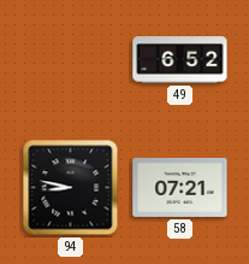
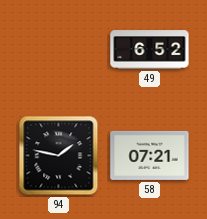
94: 8:47 -> 1:47 (59, 156)
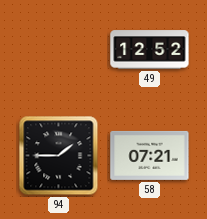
49: 6:52 -> 12:52 (150, 50)
94: 1:47 -> 1:45 (59, 156)
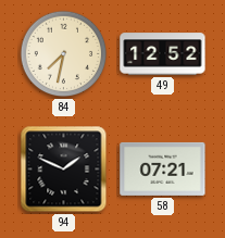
84: none -> 7:32 (64, 54)
94: 1:45 -> 1:49 (64, 170)
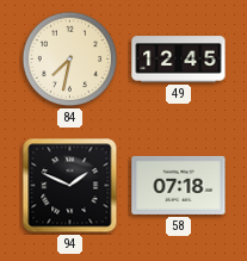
49: 12:52 -> 12:45 (179, 60)
58: 07:21 -> 07:18 (179, 185)
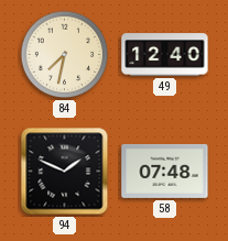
49: 12:45 -> 12:40 (165, 55)
58: 07:18 -> 07:48 (165, 171)
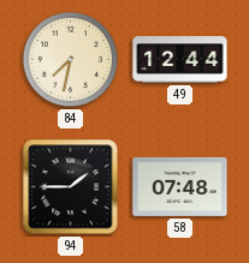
49: 12:40 -> 12:44 (180, 60)
94: 1:49 -> 1:45 (71, 187)
